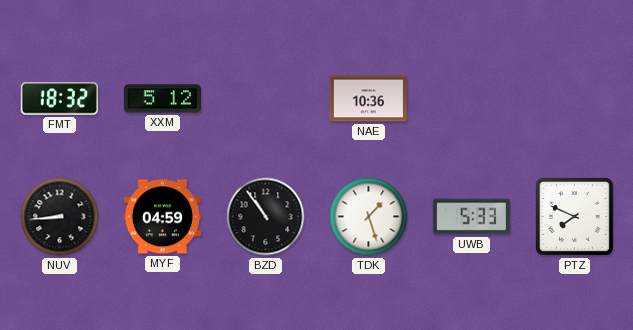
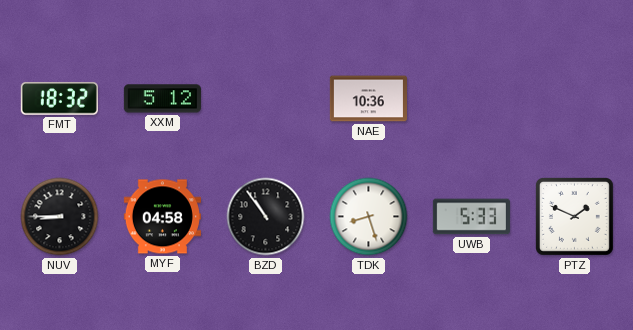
NUV: 8:44 -> 8:45 (60, 217)
MYF: 04:59 -> 04:58 (162, 217)
TDK: 1:27 -> 8:27 (369, 217)
PTZ: 7:49 -> 1:49 (574, 216)
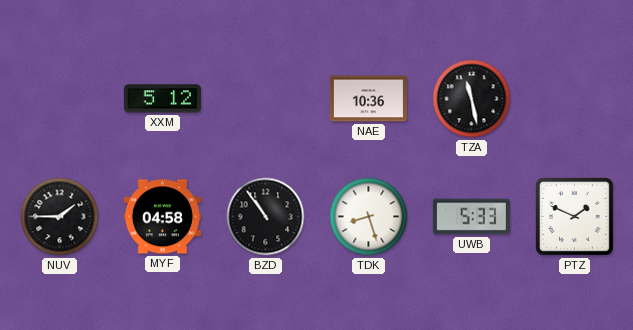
FMT: 18:32 -> none (59, 99)
TZA: none -> 11:28 (472, 99)
NUV: 8:45 -> 1:45 (60, 217)
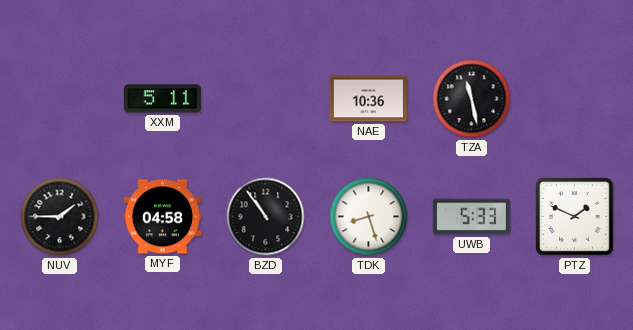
XXM: 5:12 -> 5:11 (162, 99)
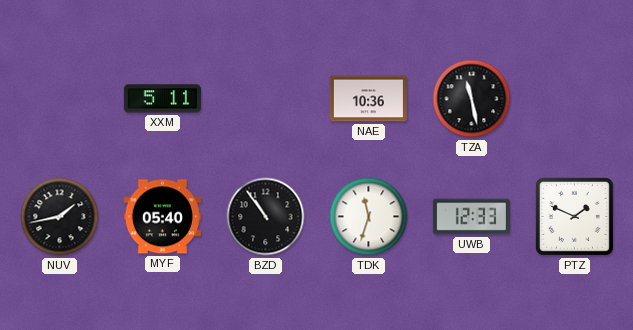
NUV: 1:45 -> 1:43 (60, 217)
MYF: 04:58 -> 05:40 (162, 217)
TDK: 8:27 -> 11:33 (369, 217)
UWB: 5:33 -> 12:33 (471, 217)
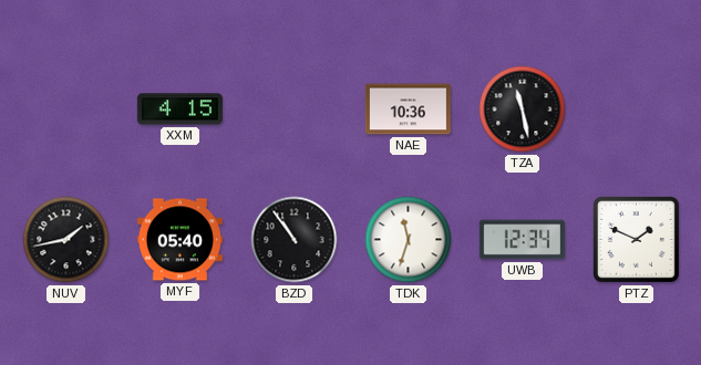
XXM: 5:11 -> 4:15 (179, 109)
UWB: 12:33 -> 12:34 (522, 240)
